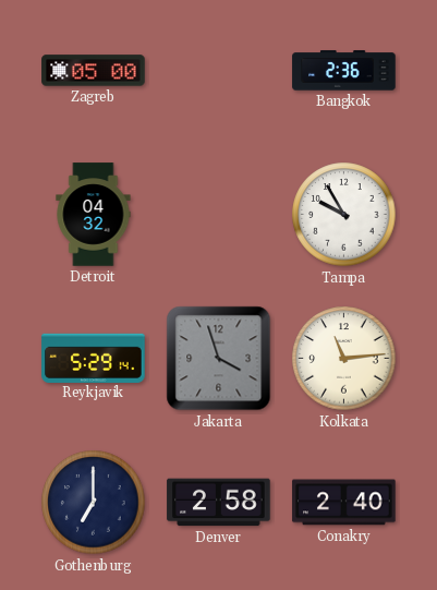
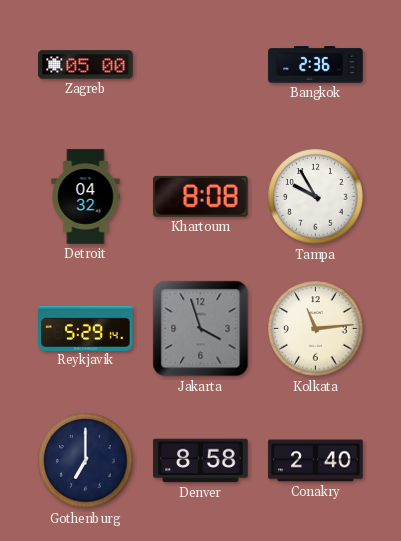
Khartoum: none -> 8:08 (201, 196)
Denver: 2:58 -> 8:58 (201, 461)
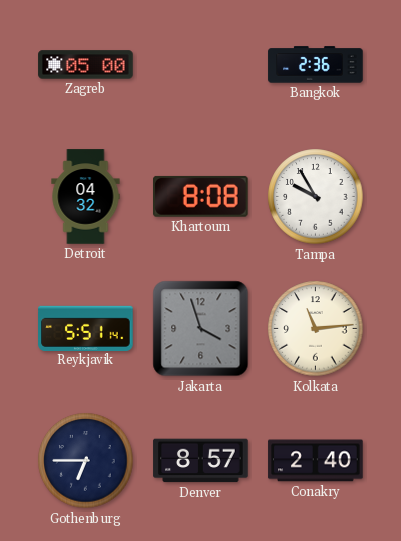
Reykjavik: 5:29 -> 5:51 (86, 328)
Gothenburg: 7:00 -> 6:45 (86, 461)
Denver: 8:58 -> 8:57 (201, 461)
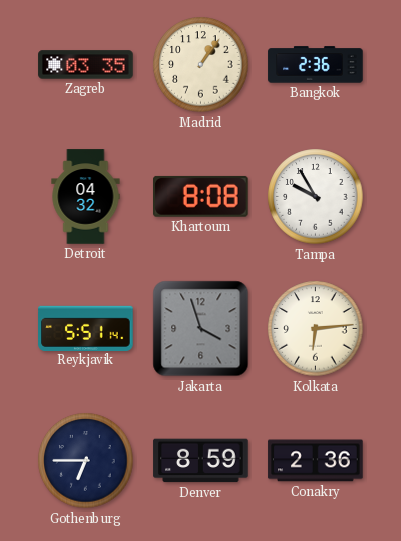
Zagreb: 05:00 -> 03:35 (86, 65)
Madrid: none -> 1:06 (201, 65)
Kolkata: 11:14 -> 6:14 (316, 329)
Denver: 8:57 -> 8:59 (201, 461)
Conakry: 2:40 -> 2:36 (316, 461)
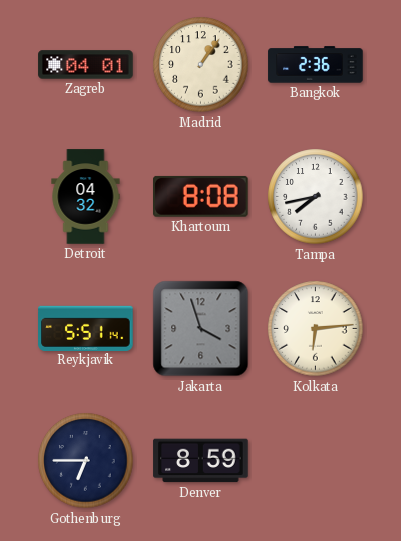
Zagreb: 03:35 -> 04:01 (86, 65)
Tampa: 9:55 -> 7:43 (316, 197)
Conakry: 2:36 -> none (316, 461)
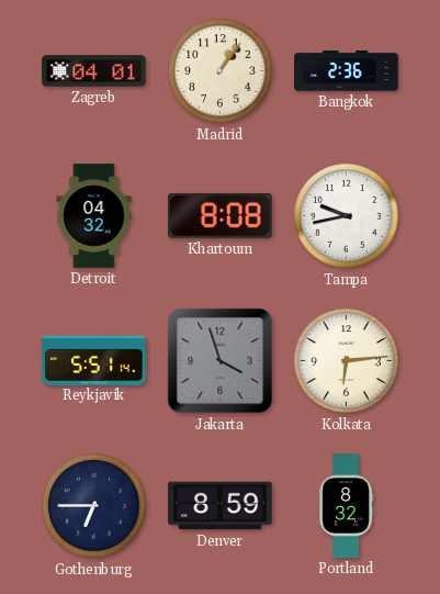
Tampa: 7:43 -> 9:43 (347, 216)
Portland: none -> 8:32 (346, 506)
